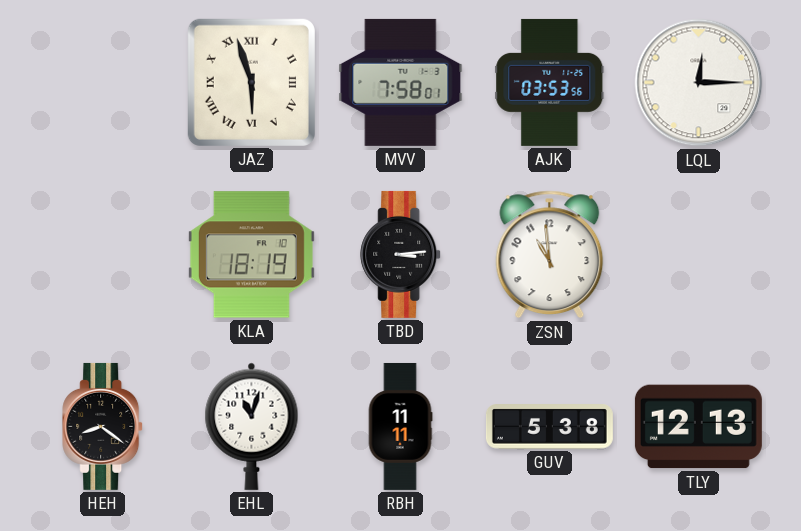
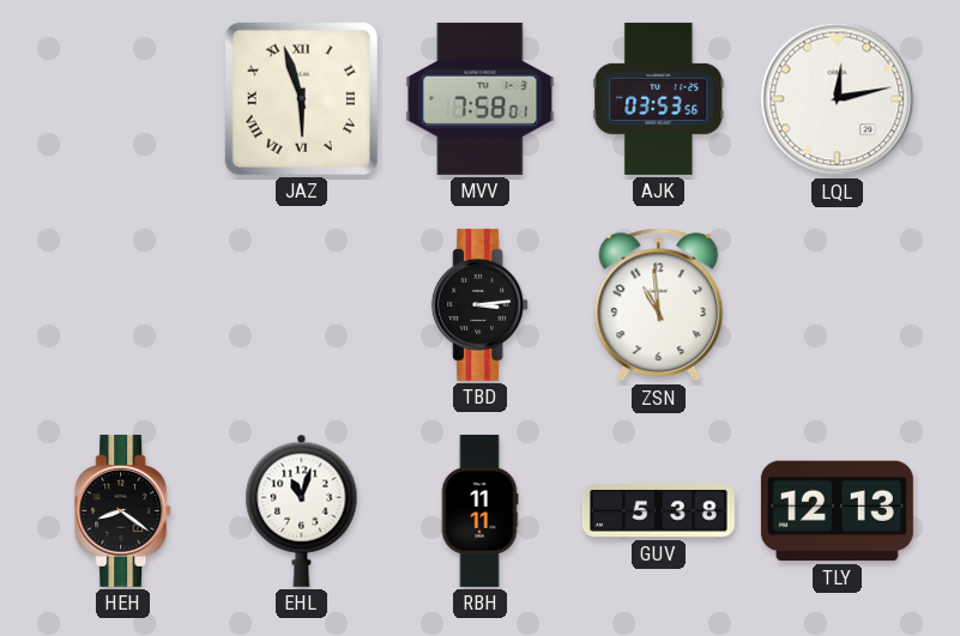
LQL: 12:15 -> 12:13 (838, 99)
KLA: 18:19 -> none (251, 255)
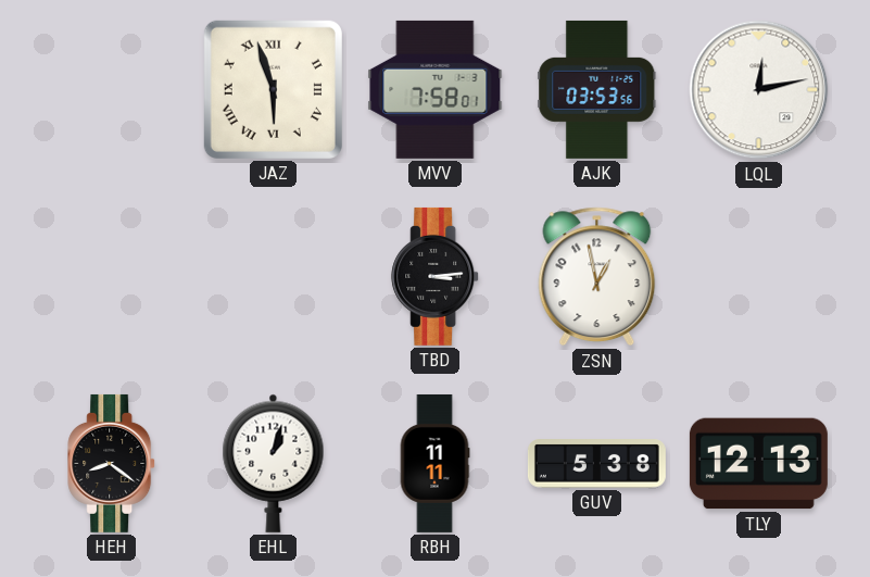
ZSN: 10:59 -> 12:58 (597, 277)
EHL: 11:03 -> 1:03 (274, 463)
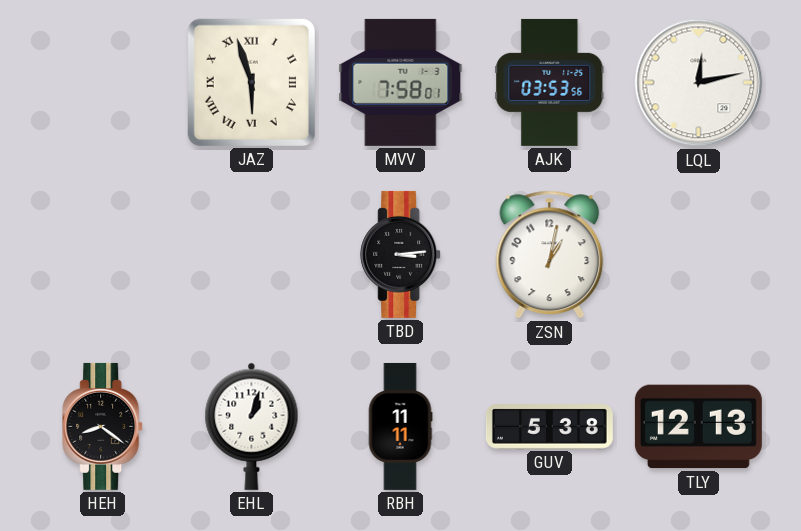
ZSN: 12:58 -> 1:02 (550, 255)
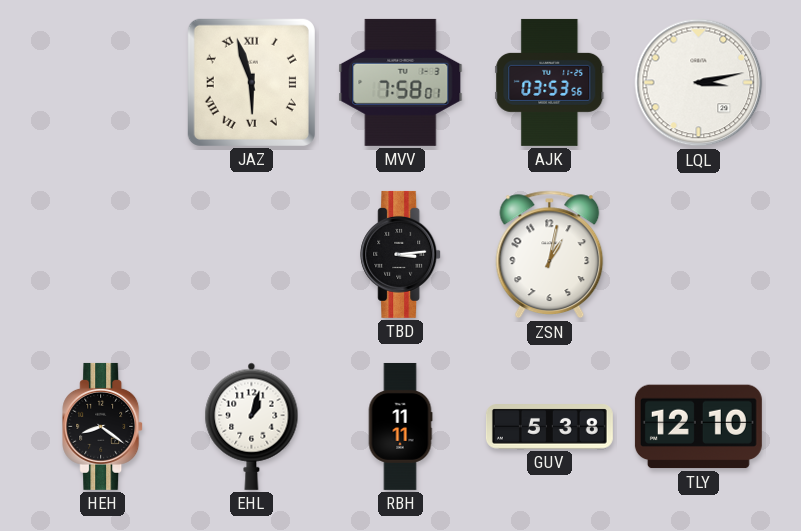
LQL: 12:13 -> 3:13 (699, 83)
TLY: 12:13 -> 12:10 (698, 427)
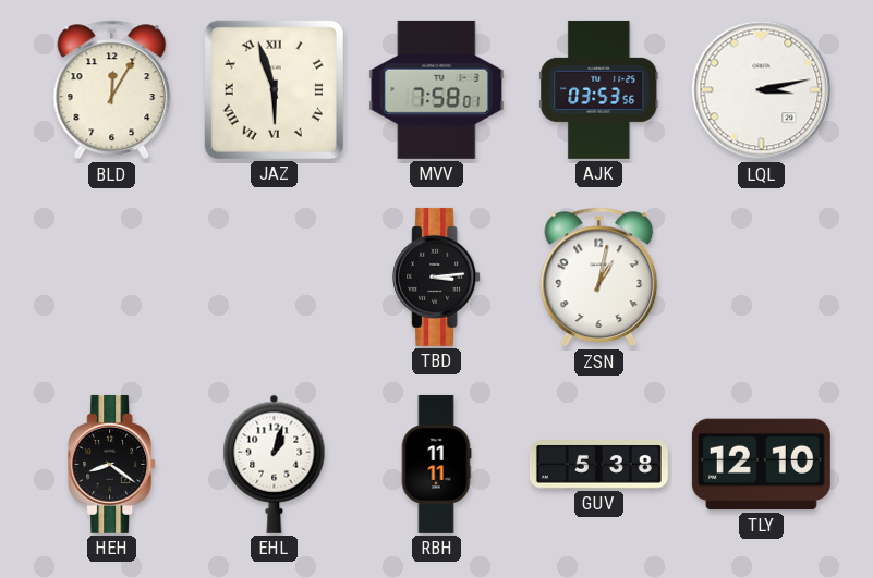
BLD: none -> 12:05 (112, 90)
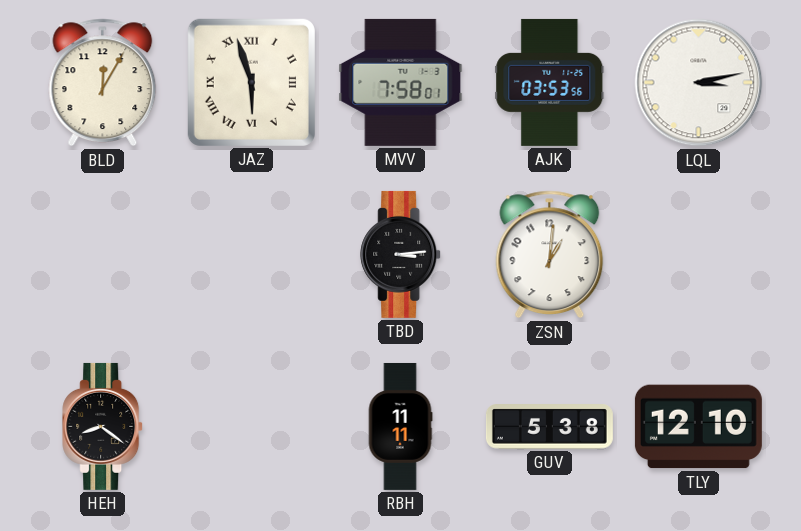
ZSN: 1:02 -> 1:01 (550, 255)
EHL: 1:03 -> none (275, 464)
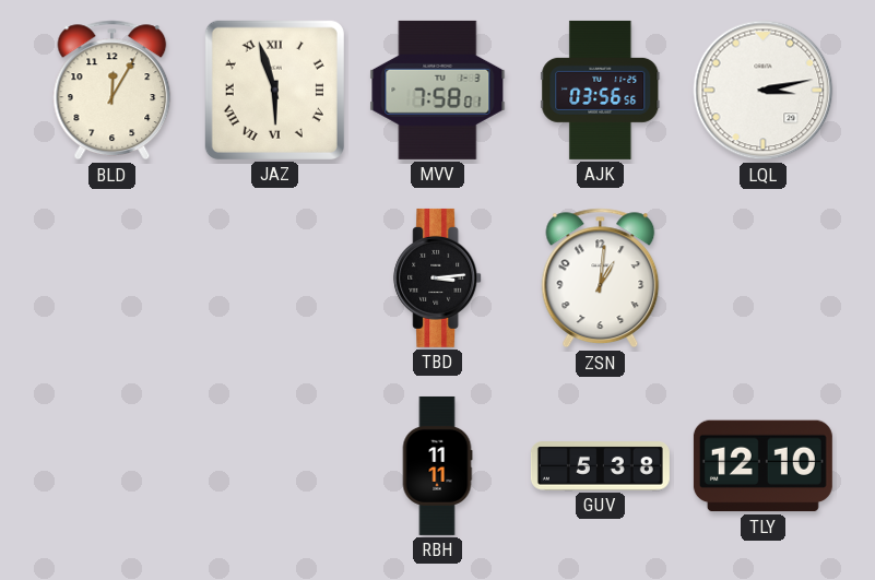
AJK: 03:53 -> 03:56 (601, 90)
HEH: 8:21 -> none (103, 426)
